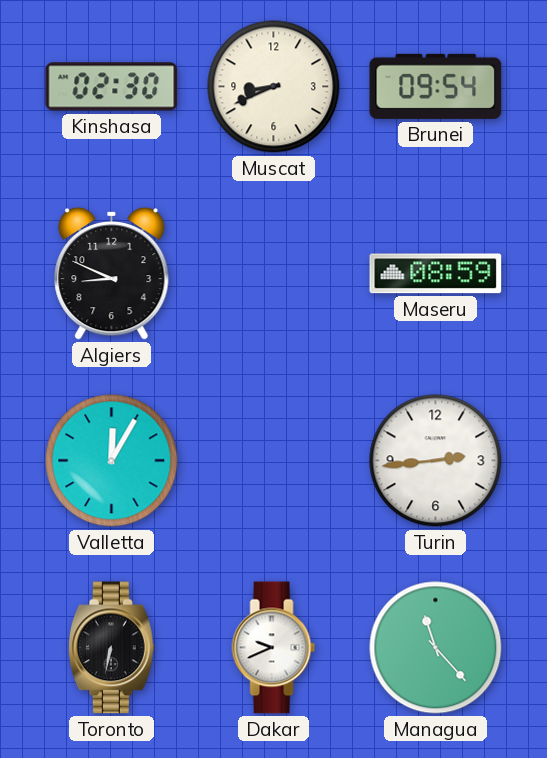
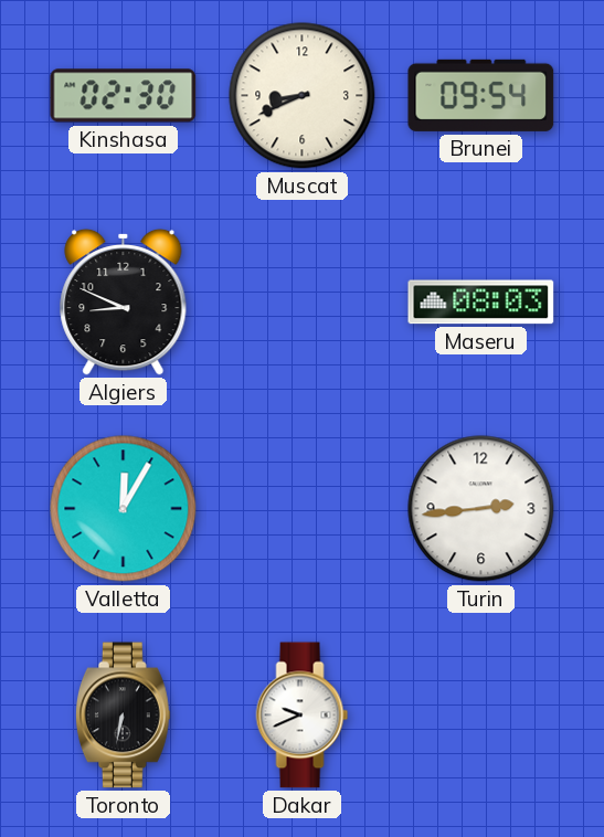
Maseru: 08:59 -> 08:03 (481, 303)
Managua: 11:23 -> none (436, 648)
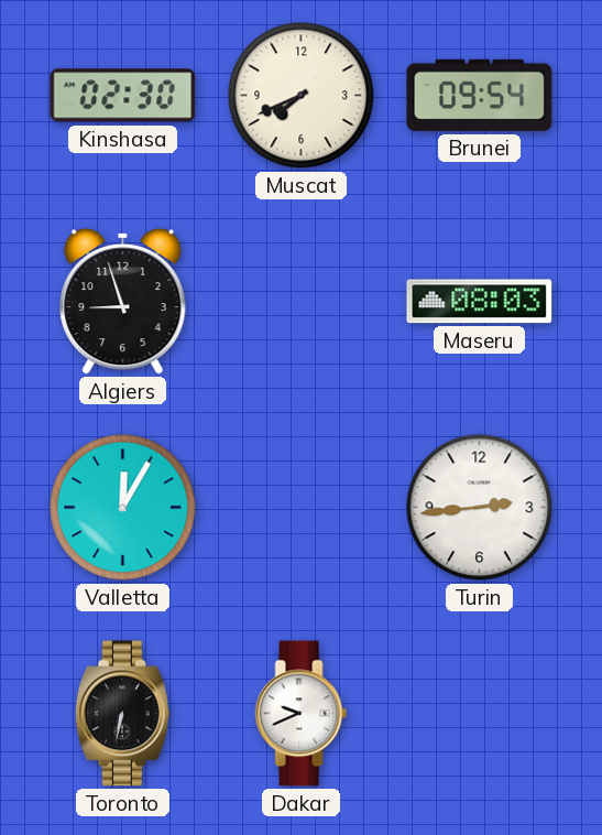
Muscat: 8:41 -> 7:41 (302, 96)
Algiers: 8:49 -> 8:57 (123, 301)
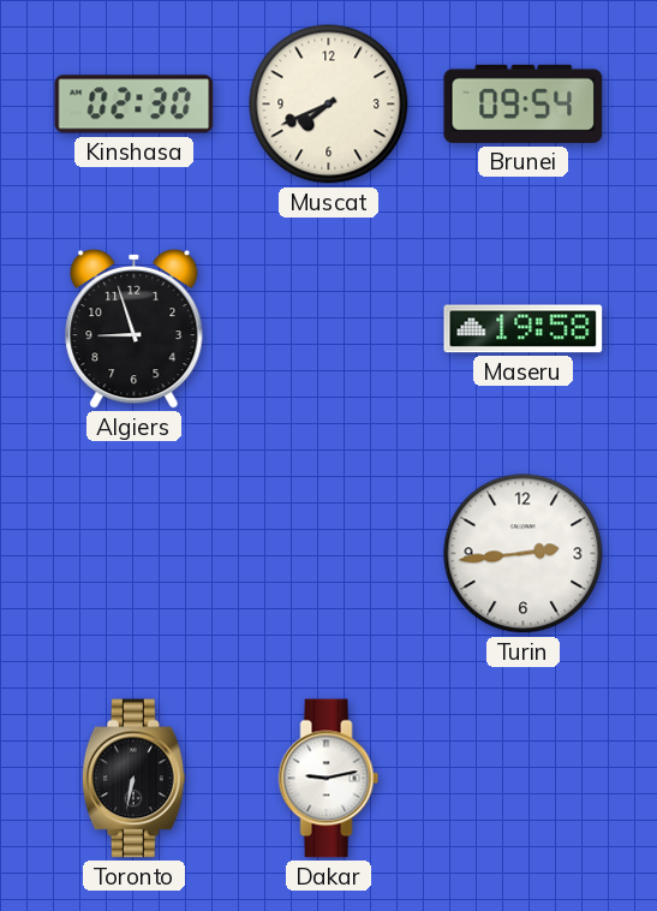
Maseru: 08:03 -> 19:58 (524, 329)
Valletta: 12:05 -> none (123, 508)
Dakar: 9:41 -> 9:13 (329, 779)
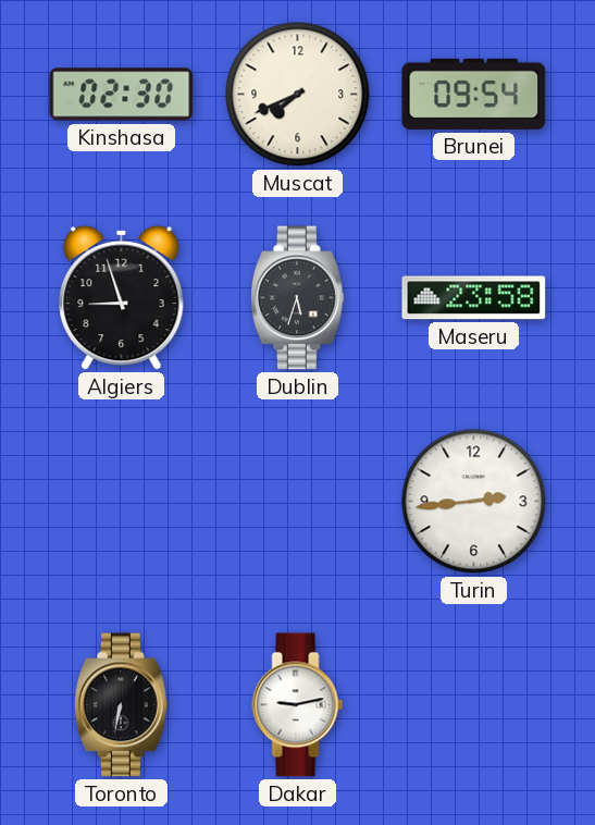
Dublin: none -> 5:33 (297, 298)
Maseru: 19:58 -> 23:58 (474, 298)
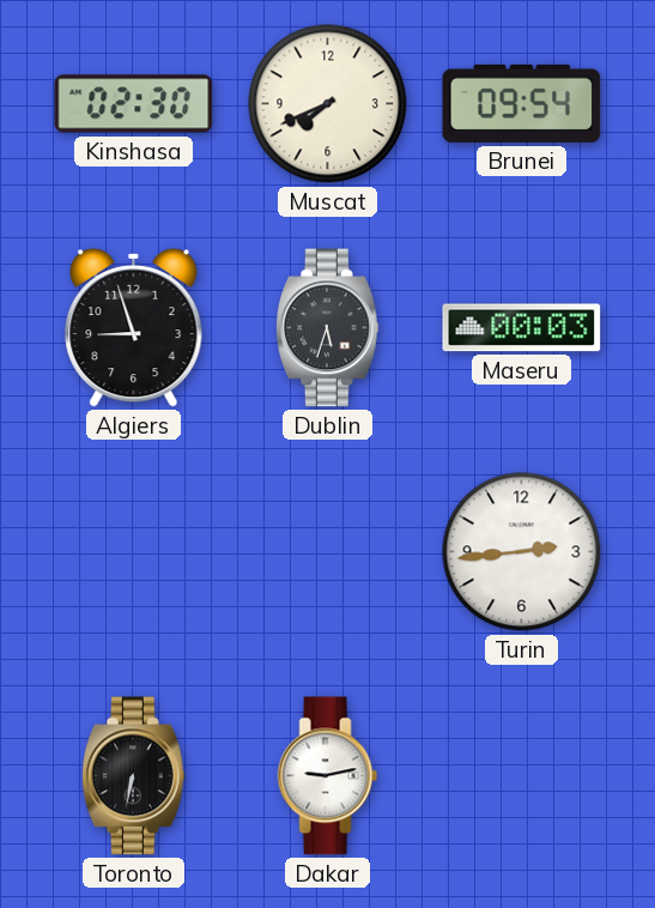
Maseru: 23:58 -> 00:03 (522, 328)
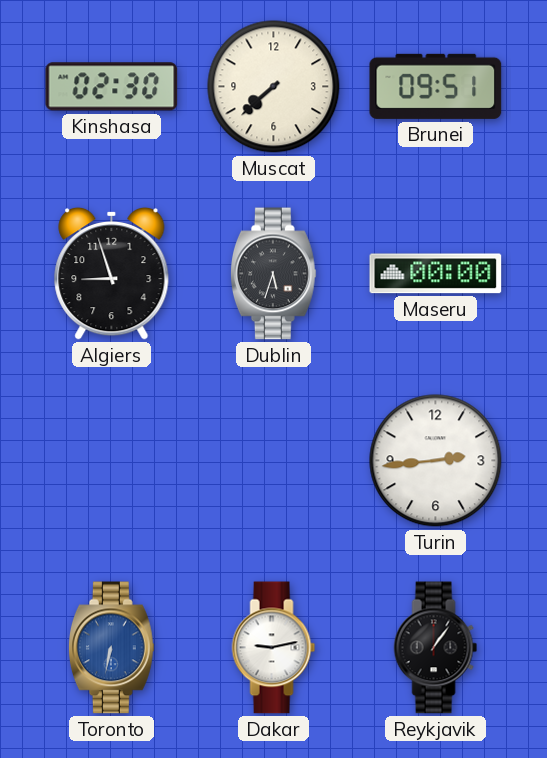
Muscat: 7:41 -> 7:38 (274, 87)
Brunei: 09:54 -> 09:51 (436, 86)
Maseru: 00:03 -> 00:00 (436, 274)
Toronto dial: black -> blue (111, 648)
Reykjavik: none -> 1:06 (436, 648)
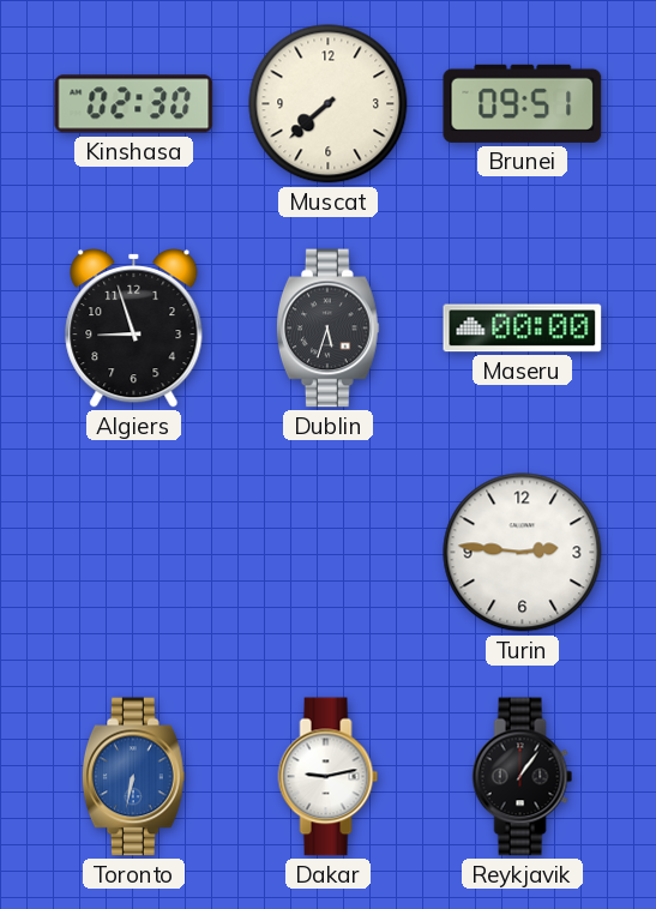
Turin: 2:44 -> 2:46 (523, 553)
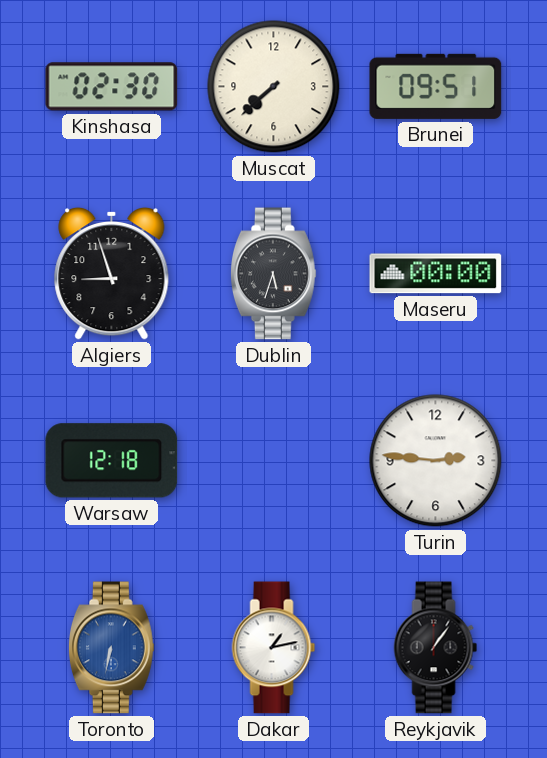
Warsaw: none -> 12:18 (112, 461)
Dakar: 9:13 -> 1:13 (274, 648)
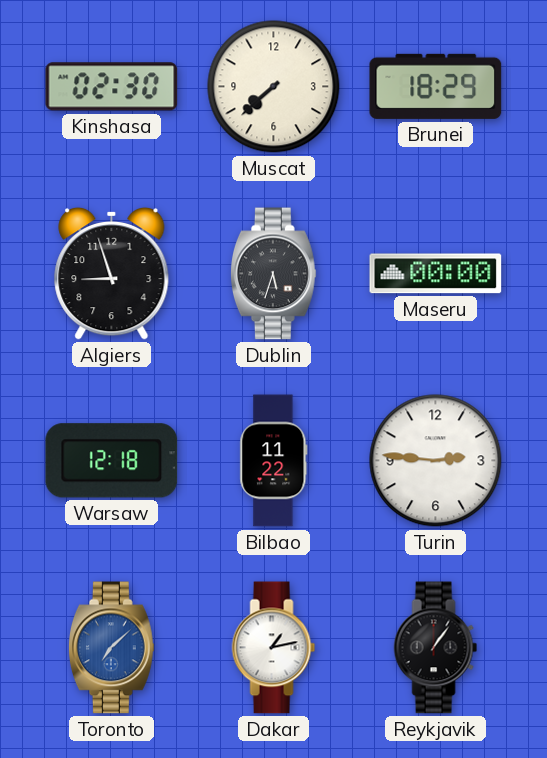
Brunei: 09:51 -> 18:29 (436, 86)
Bilbao: none -> 11:22 (274, 461)
Toronto: 6:32 -> 7:08 (111, 648)
